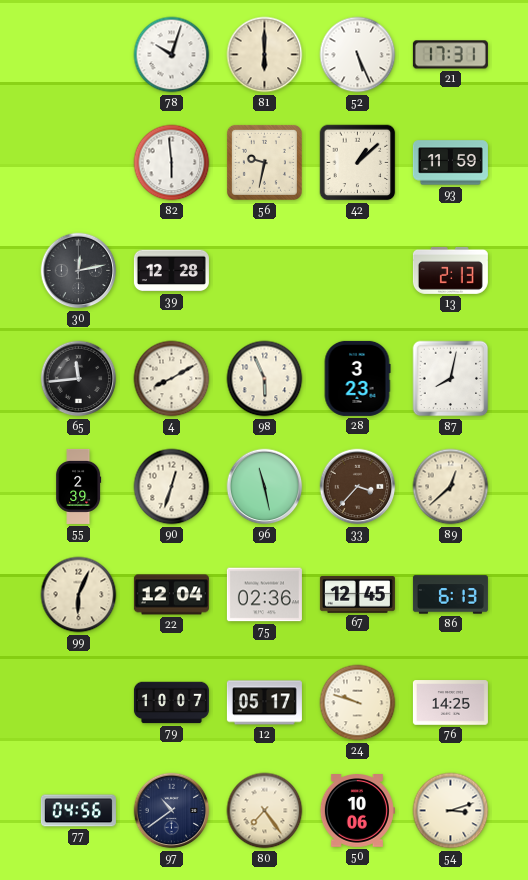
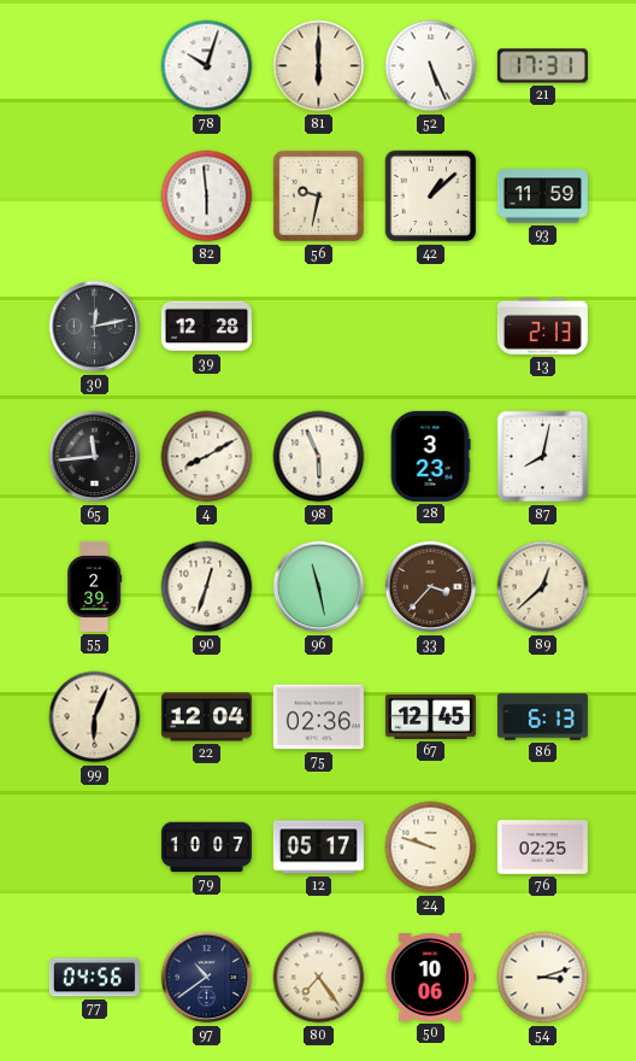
76: 14:25 -> 02:25 (542, 848)
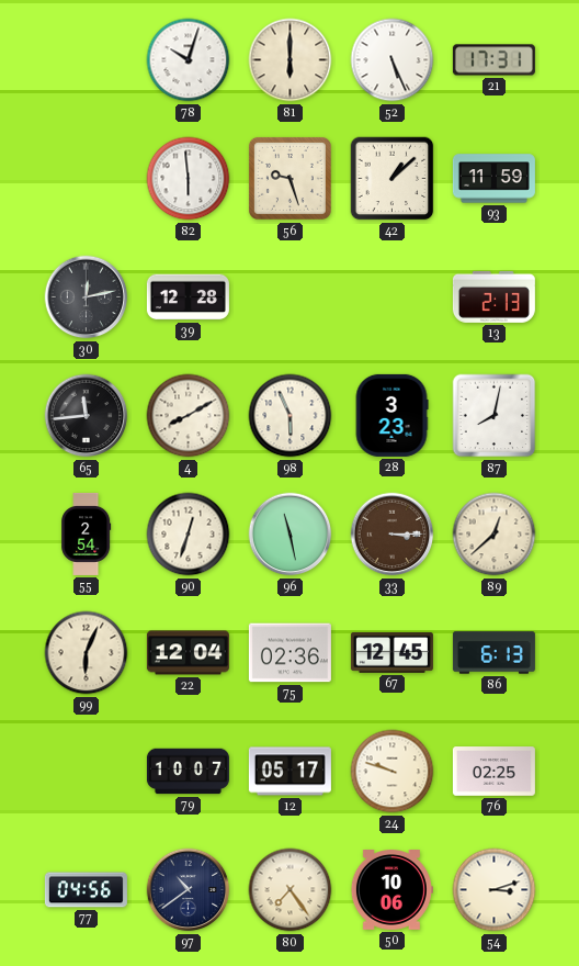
56: 9:32 -> 9:27 (289, 178)
55: 2:39 -> 2:54 (87, 533)
33: 3:37 -> 3:15 (393, 535)
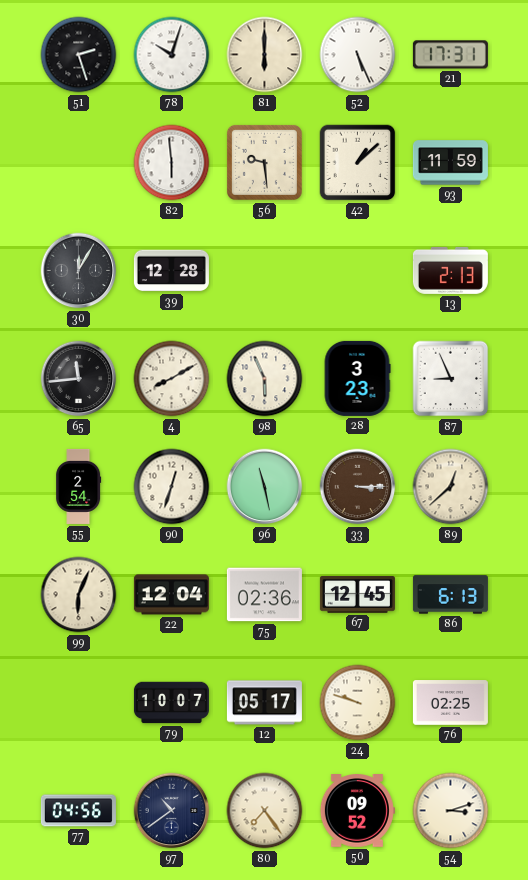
51: none -> 2:27 (79, 55)
56: 9:27 -> 9:29 (264, 162)
30: 12:13 -> 12:05 (79, 271)
87: 8:02 -> 8:56 (451, 379)
50: 10:06 -> 09:52 (357, 811)
